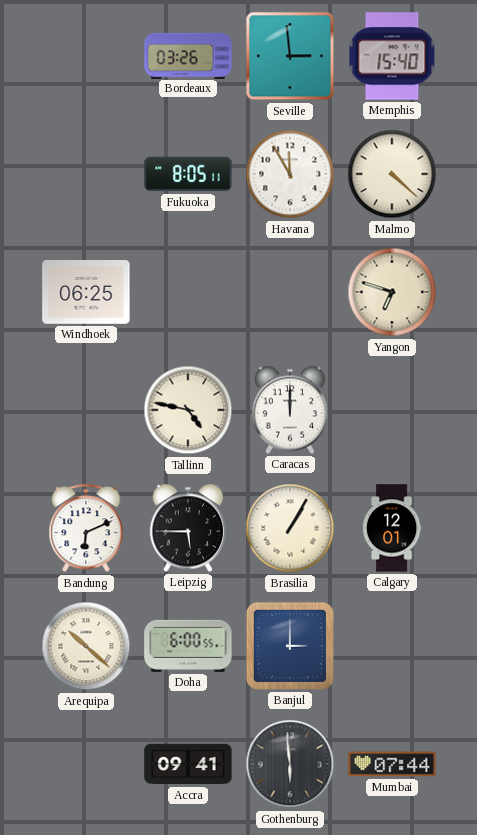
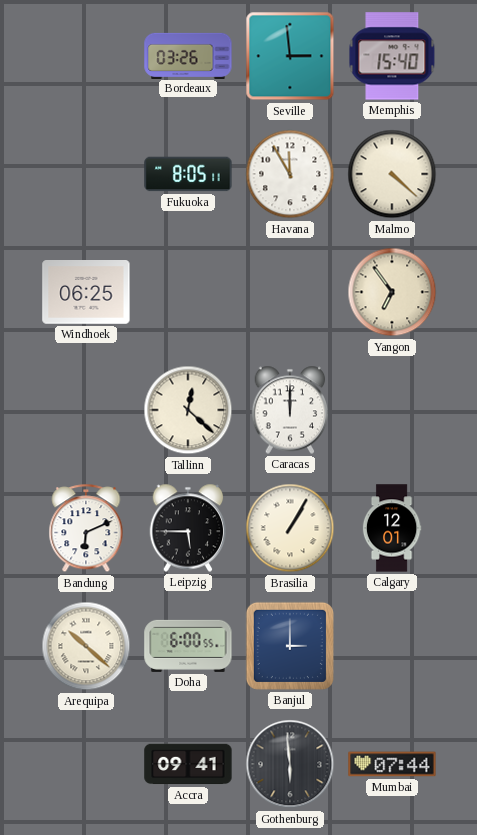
Yangon: 6:48 -> 6:54 (392, 292)
Tallinn: 4:47 -> 12:22 (188, 410)
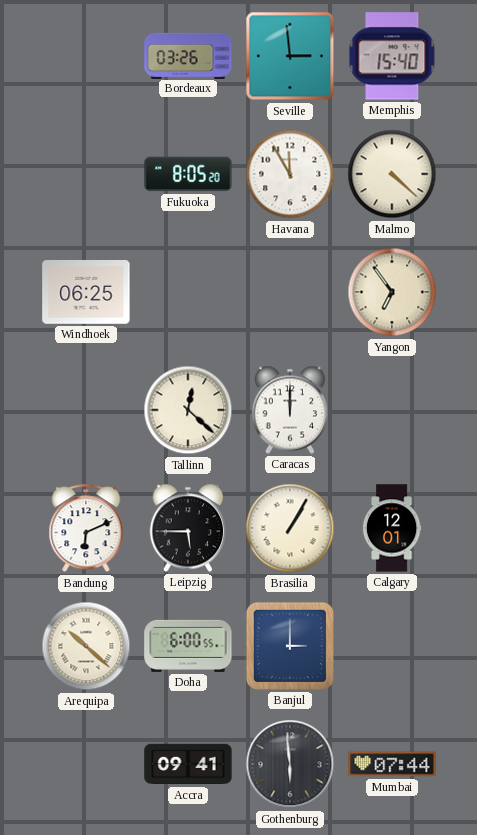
Fukuoka: 8:05:11 -> 8:05:20 (188, 174)
